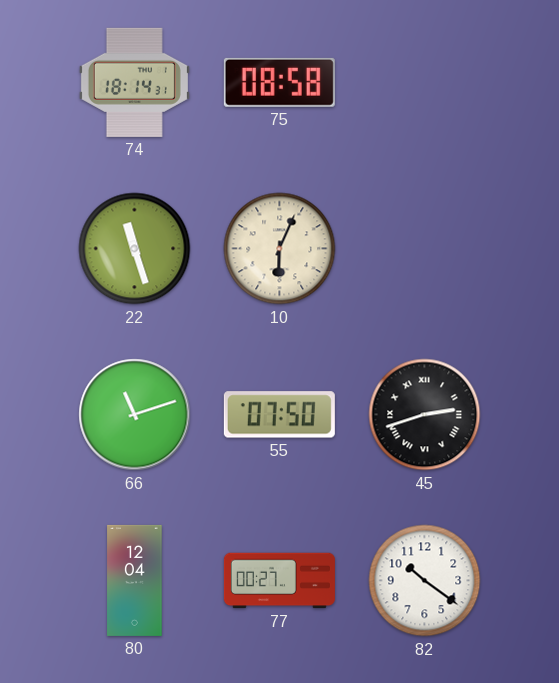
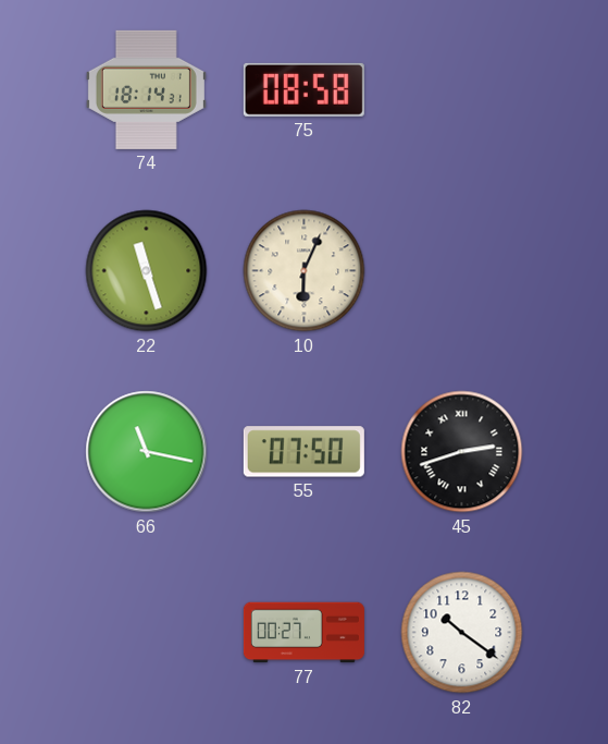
66: 11:12 -> 11:17 (147, 452)
80: 12:04 -> none (135, 580)
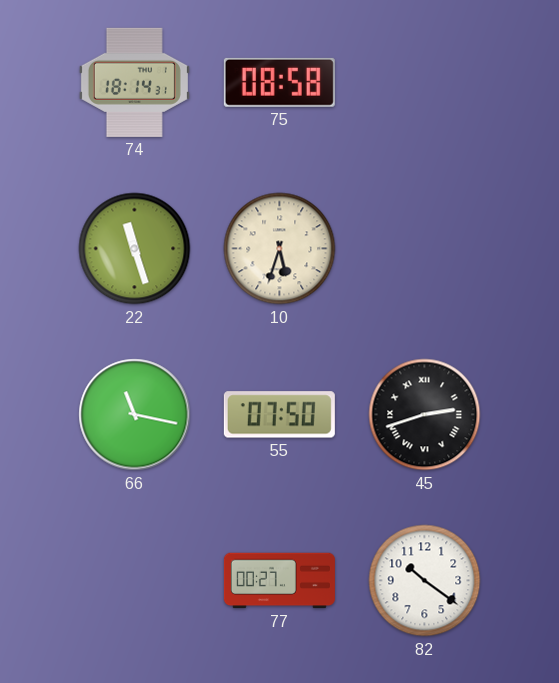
10: 6:04 -> 5:33 (280, 249)
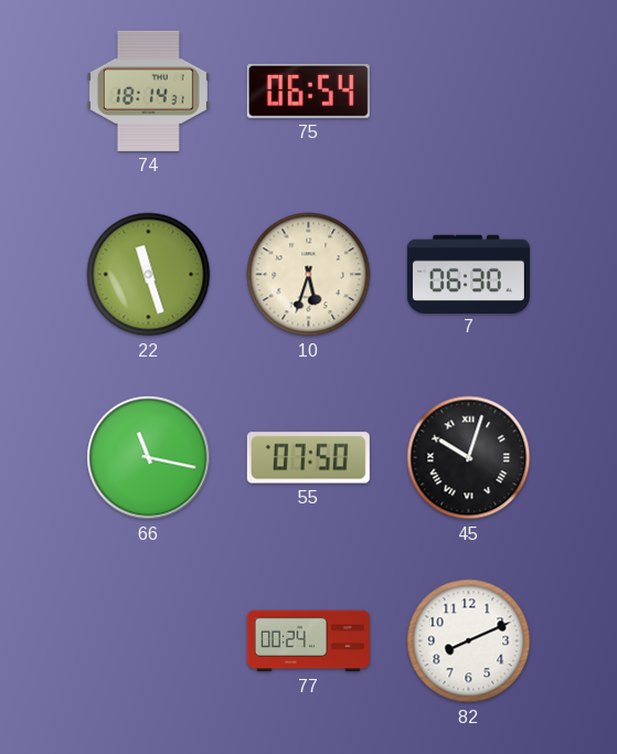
75: 08:58 -> 06:54 (308, 91)
7: none -> 06:30 (468, 274)
45: 2:42 -> 10:03 (469, 458)
77: 00:27 -> 00:24 (308, 641)
82: 10:21 -> 8:11 (469, 641)
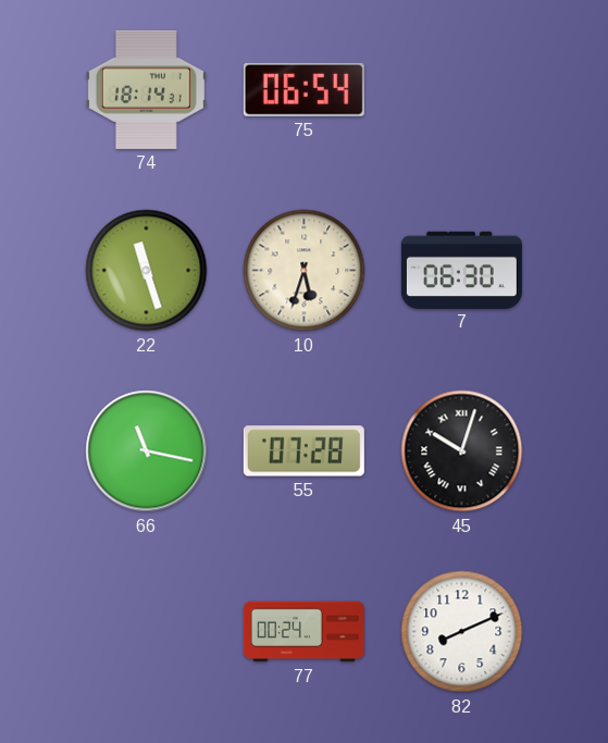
55: 07:50 -> 07:28 (303, 451)
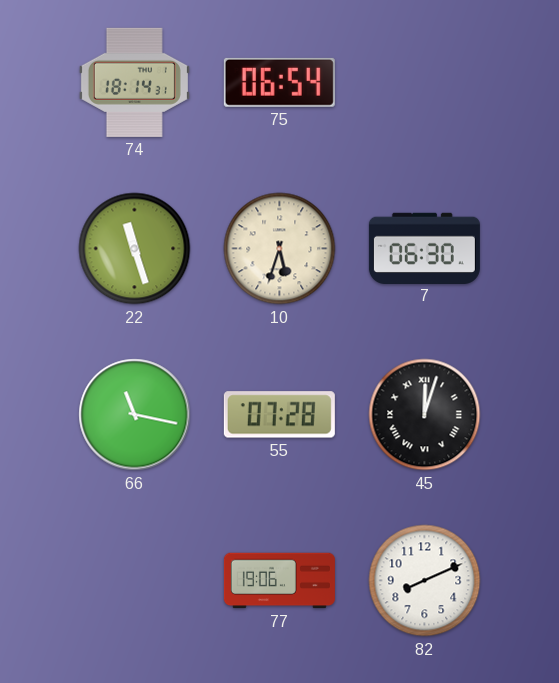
45: 10:03 -> 12:03 (425, 415)
77: 00:24 -> 19:06 (279, 581)
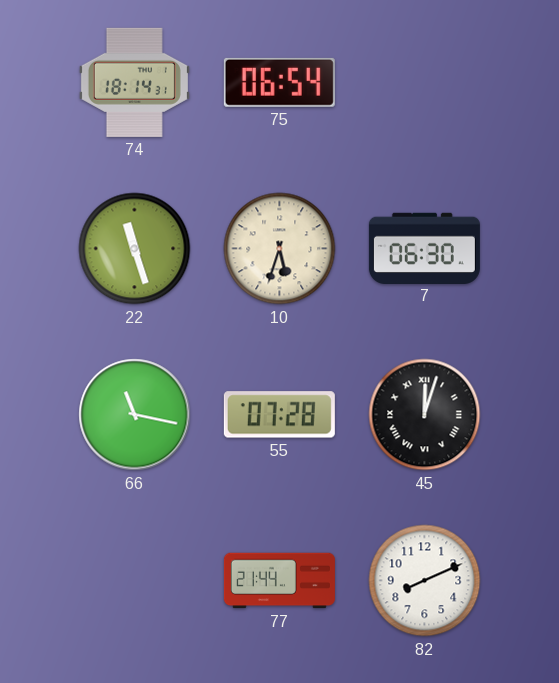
77: 19:06 -> 21:44 (279, 581)
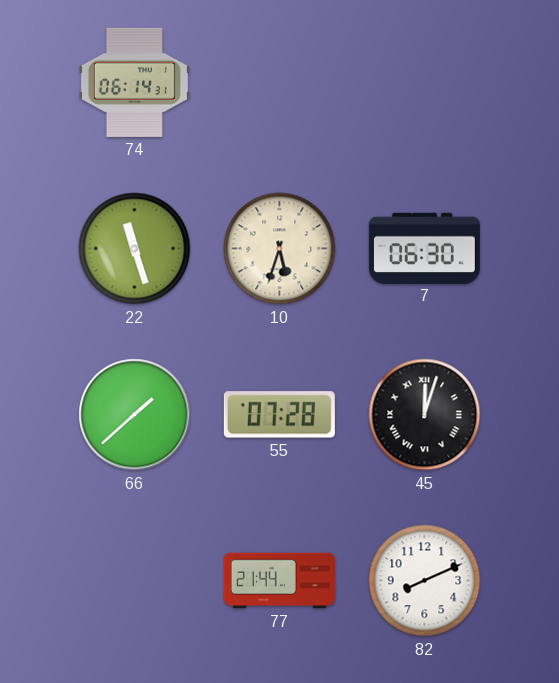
74: 18:14 -> 06:14 (134, 82)
75: 06:54 -> none (279, 82)
66: 11:17 -> 1:38 (135, 415)
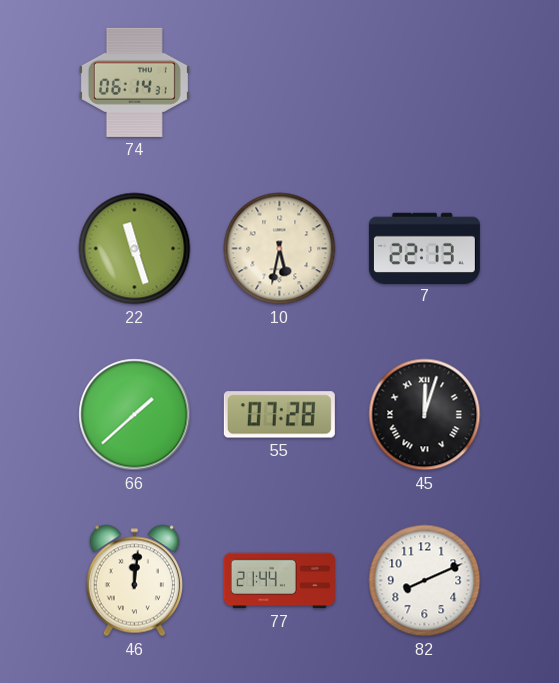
10: 5:33 -> 5:32 (280, 249)
7: 06:30 -> 22:13 (424, 248)
46: none -> 12:01 (134, 581)
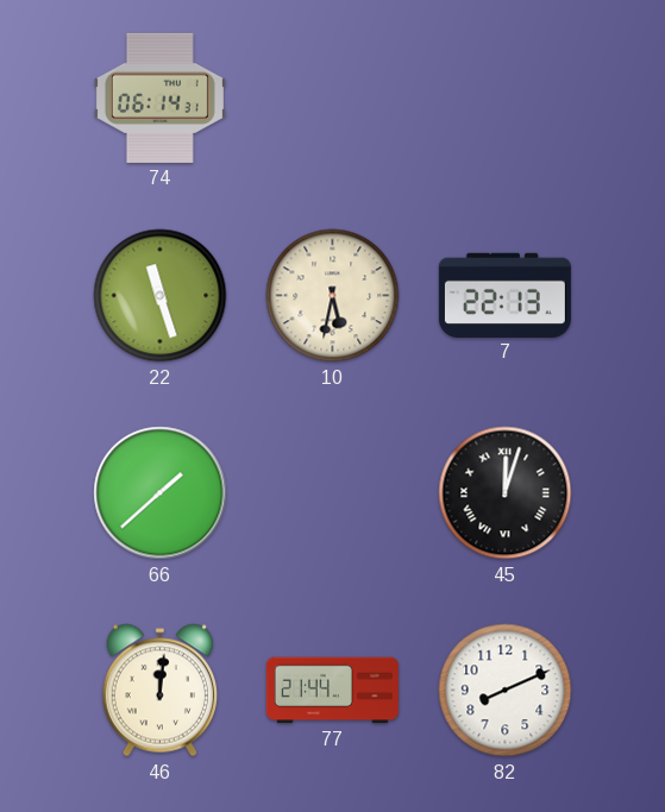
55: 07:28 -> none (279, 415)
